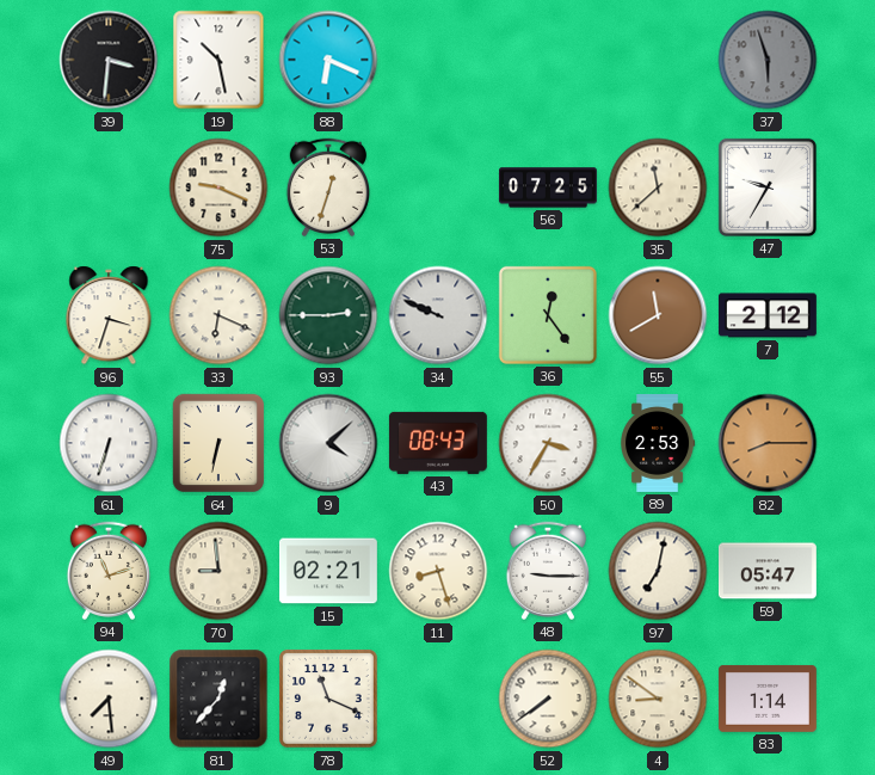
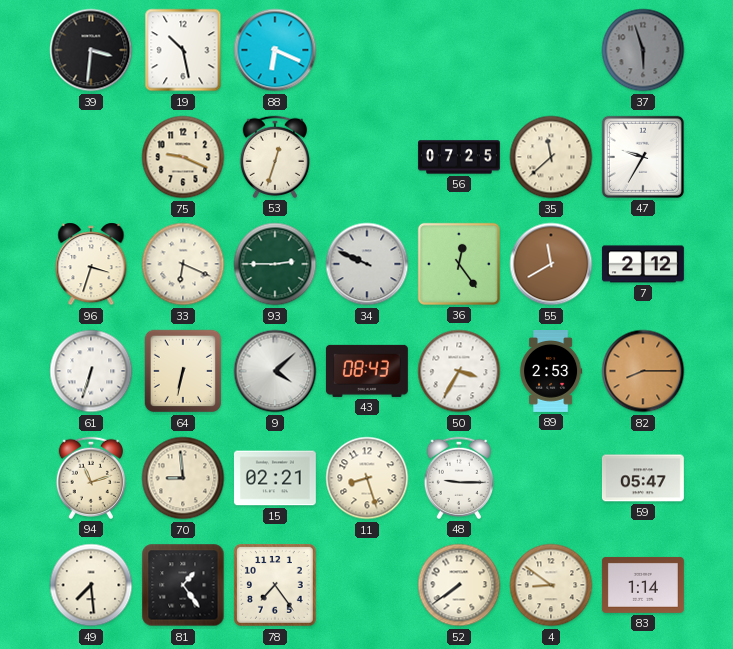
97: 7:02 -> none (658, 571)
81: 12:37 -> 1:24 (183, 585)
78: 11:19 -> 7:24 (276, 586)
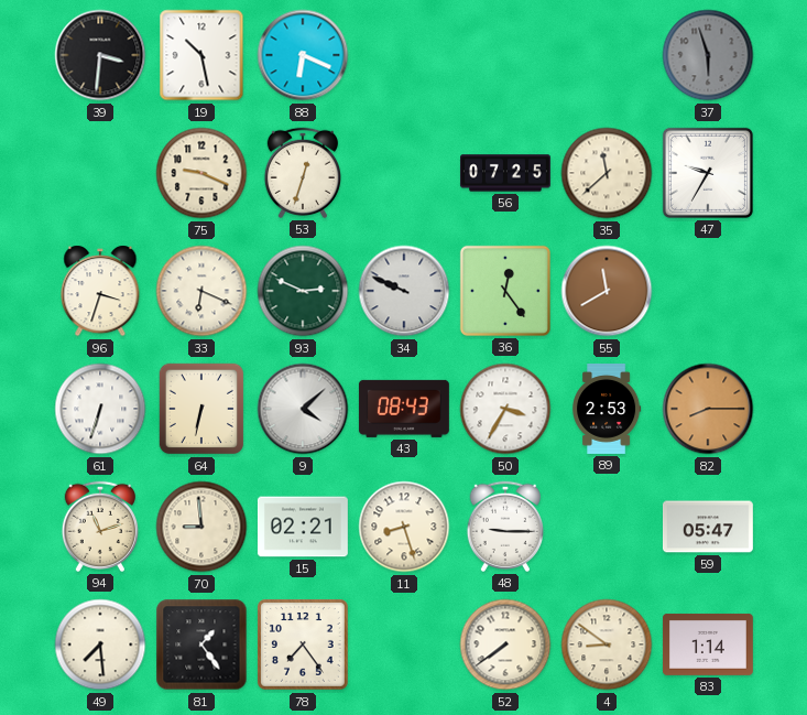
93: 2:45 -> 2:49 (303, 291)
7: 2:12 -> none (643, 264)
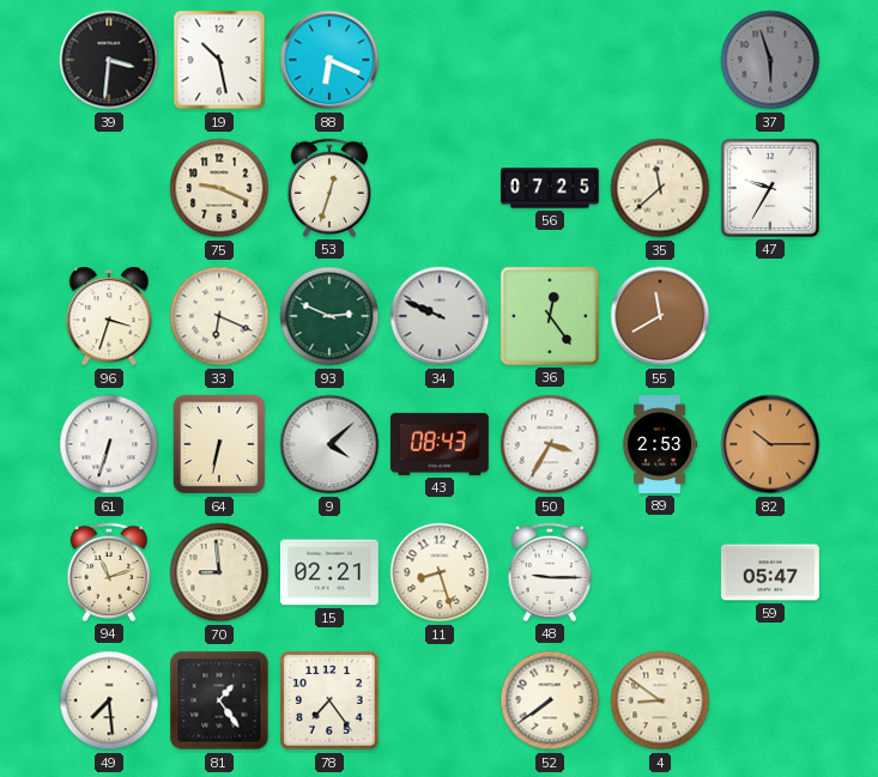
82: 8:15 -> 10:15 (770, 444)
83: 1:14 -> none (708, 644)
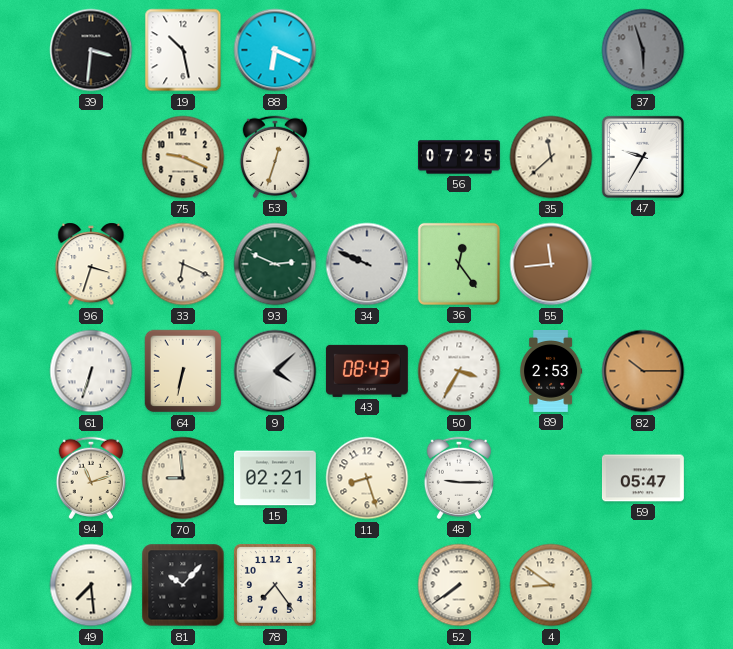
55: 11:40 -> 11:44 (551, 264)
81: 1:24 -> 10:07 (183, 585)
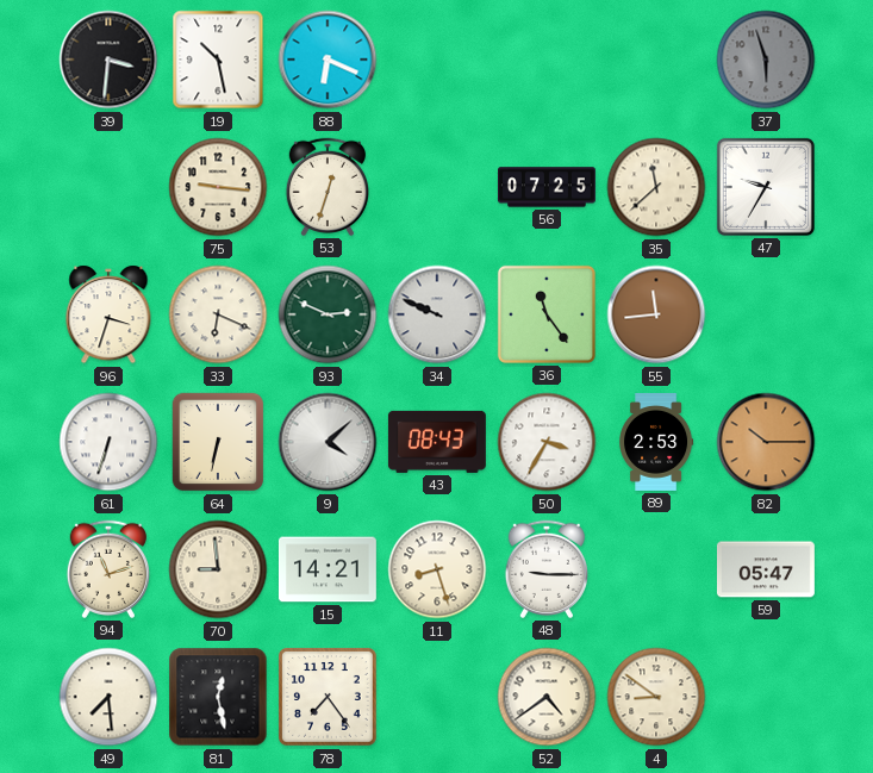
75: 9:19 -> 9:16 (218, 187)
36: 12:24 -> 11:24 (547, 314)
15: 02:21 -> 14:21 (328, 569)
81: 10:07 -> 12:28 (218, 697)
52: 7:39 -> 4:39 (547, 697)
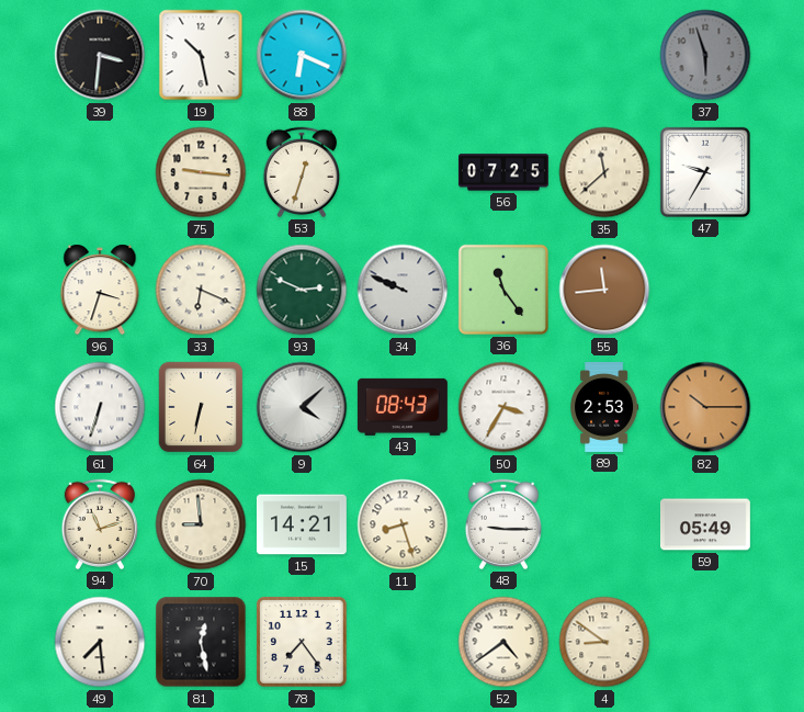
59: 05:47 -> 05:49 (705, 524)
